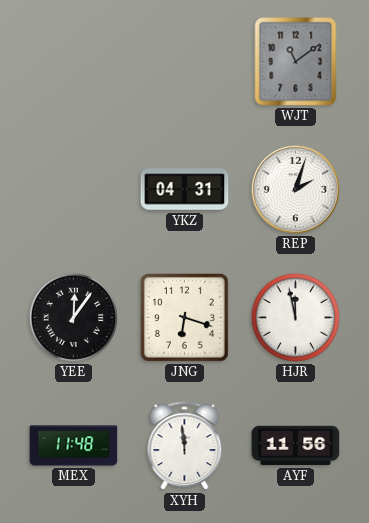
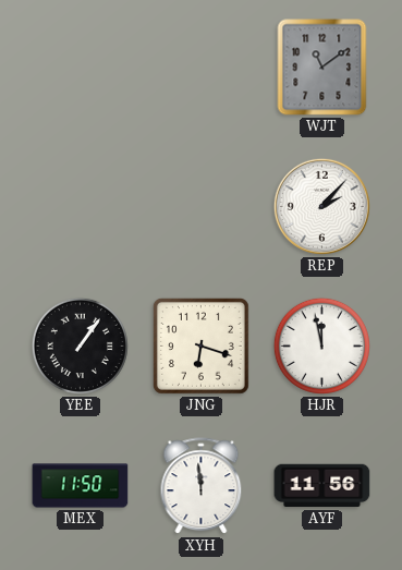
YKZ: 04:31 -> none (185, 190)
REP: 2:03 -> 2:07 (321, 206)
YEE: 12:06 -> 1:06 (80, 345)
MEX: 11:48 -> 11:50 (81, 486)
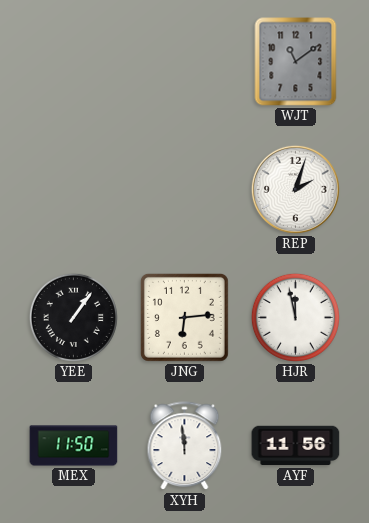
REP: 2:07 -> 2:03 (295, 189)
JNG: 6:18 -> 6:14 (184, 317)
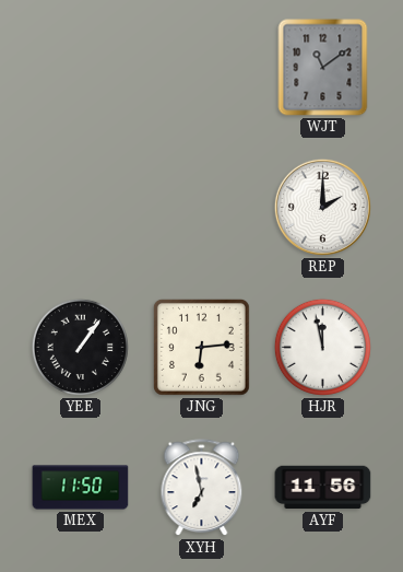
REP: 2:03 -> 2:00 (322, 207)
XYH: 11:59 -> 6:58 (202, 488)
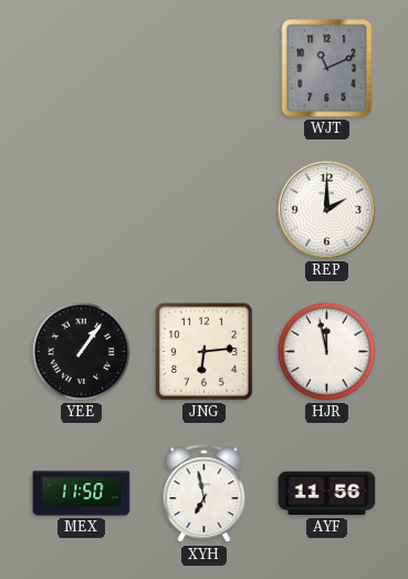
WJT: 11:09 -> 11:11 (327, 69)
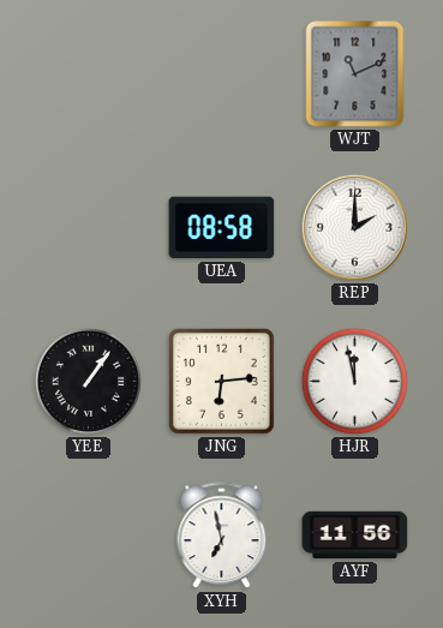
UEA: none -> 08:58 (222, 228)
MEX: 11:50 -> none (82, 494)
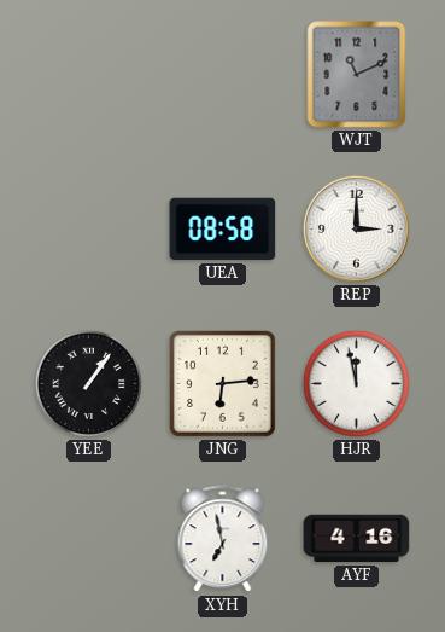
REP: 2:00 -> 3:00 (356, 228)
AYF: 11:56 -> 4:16 (357, 539)
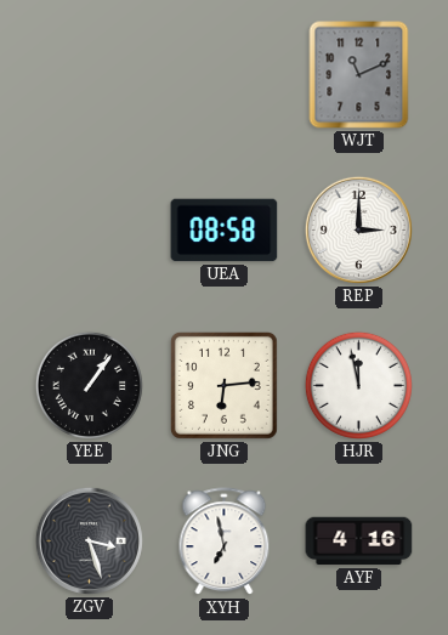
ZGV: none -> 3:27 (89, 540)
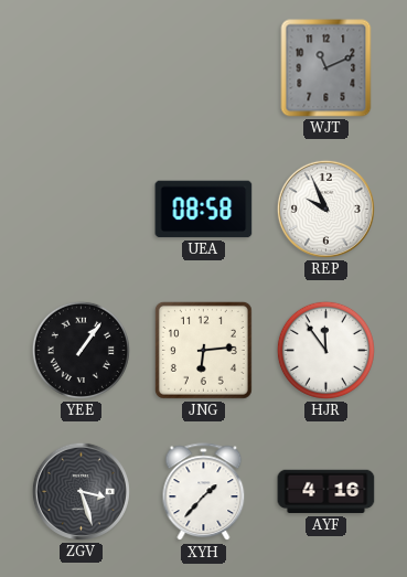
REP: 3:00 -> 9:56 (325, 209)
HJR: 11:58 -> 11:54 (325, 350)
XYH: 6:58 -> 1:37 (204, 492)
